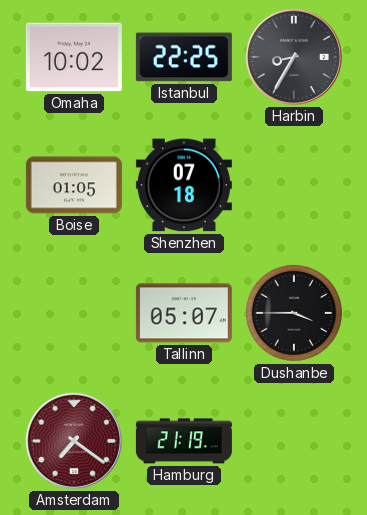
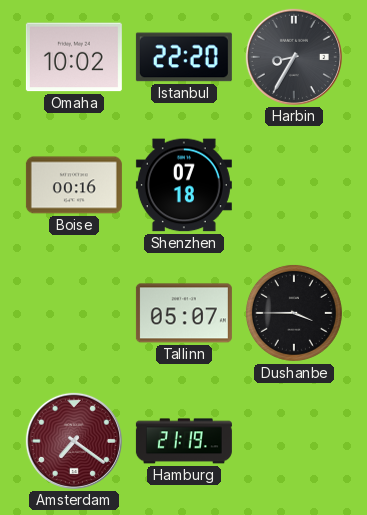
Istanbul: 22:25 -> 22:20 (184, 57)
Boise: 01:05 -> 00:16 (74, 185)
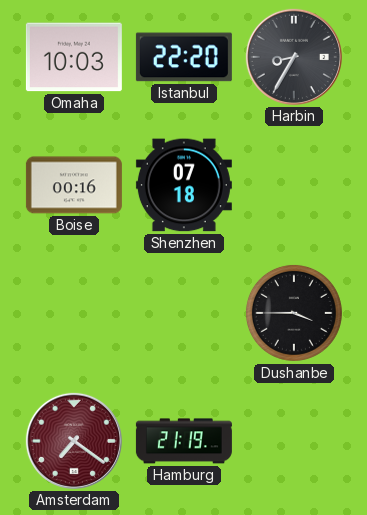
Omaha: 10:02 -> 10:03 (74, 57)
Tallinn: 05:07 -> none (184, 313)
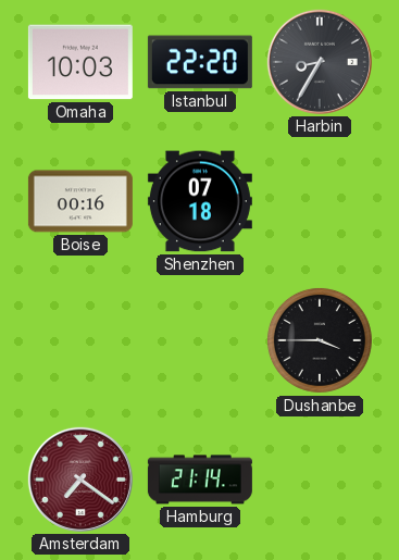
Hamburg: 21:19 -> 21:14 (200, 480)
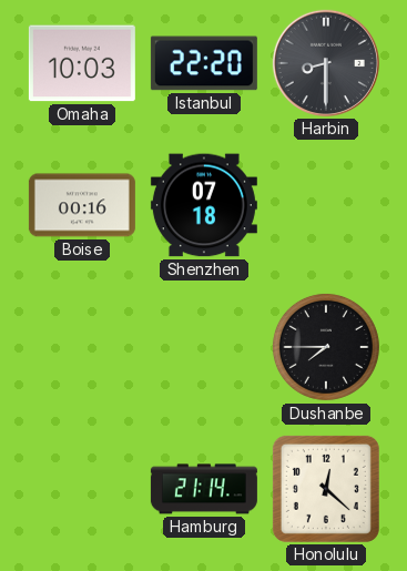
Harbin: 8:35 -> 8:30 (326, 63)
Dushanbe: 3:45 -> 7:45 (326, 347)
Amsterdam: 7:21 -> none (80, 480)
Honolulu: none -> 12:22 (326, 489)
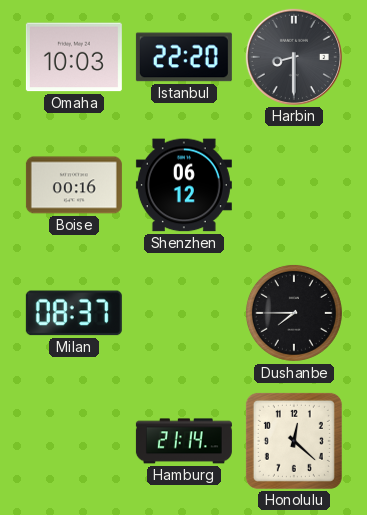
Shenzhen: 07:18 -> 06:12 (184, 185)
Milan: none -> 08:37 (74, 313)
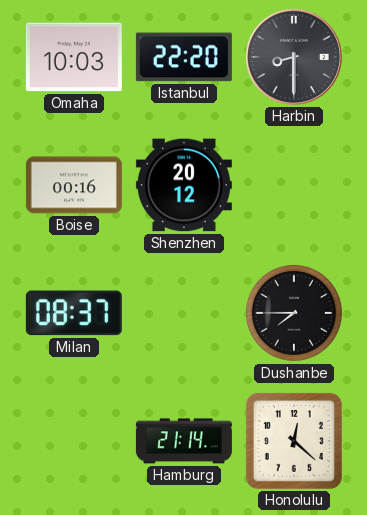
Shenzhen: 06:12 -> 20:12 (184, 185)
